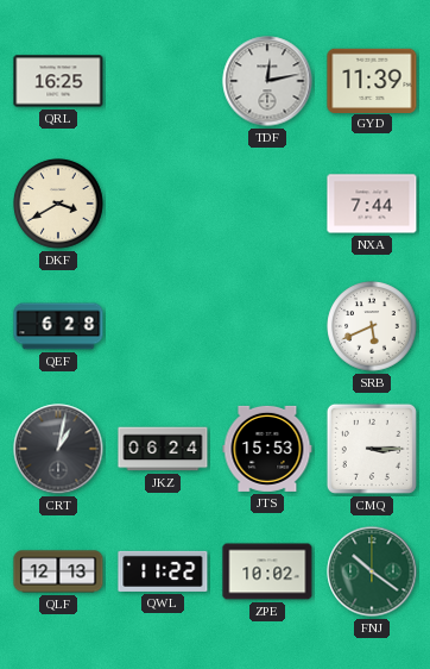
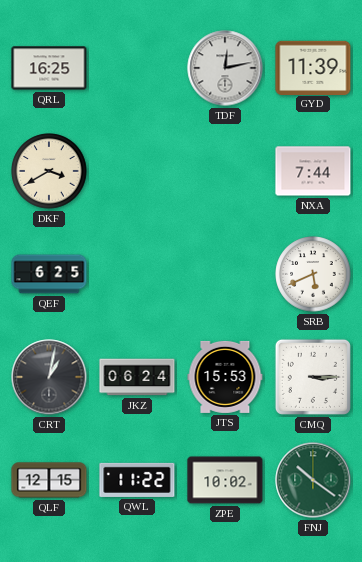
QEF: 6:28 -> 6:25 (49, 274)
QLF: 12:13 -> 12:15 (49, 480)
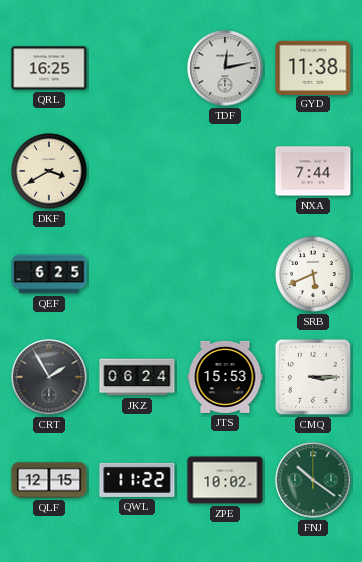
GYD: 11:39 -> 11:38 (313, 67)
CRT: 1:02 -> 1:55 (49, 377)
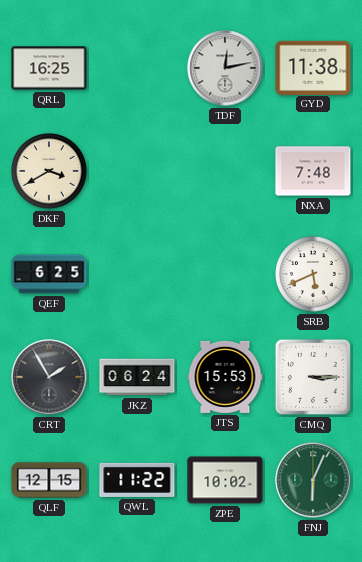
NXA: 7:44 -> 7:48 (313, 171)
FNJ: 10:21 -> 6:04 (313, 480)
